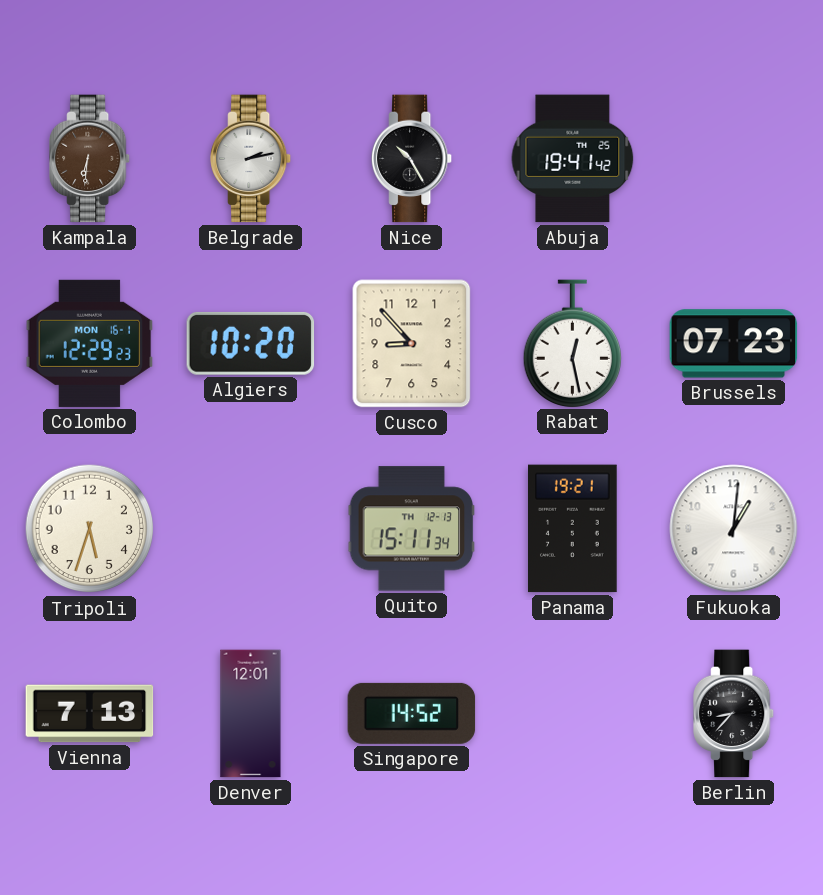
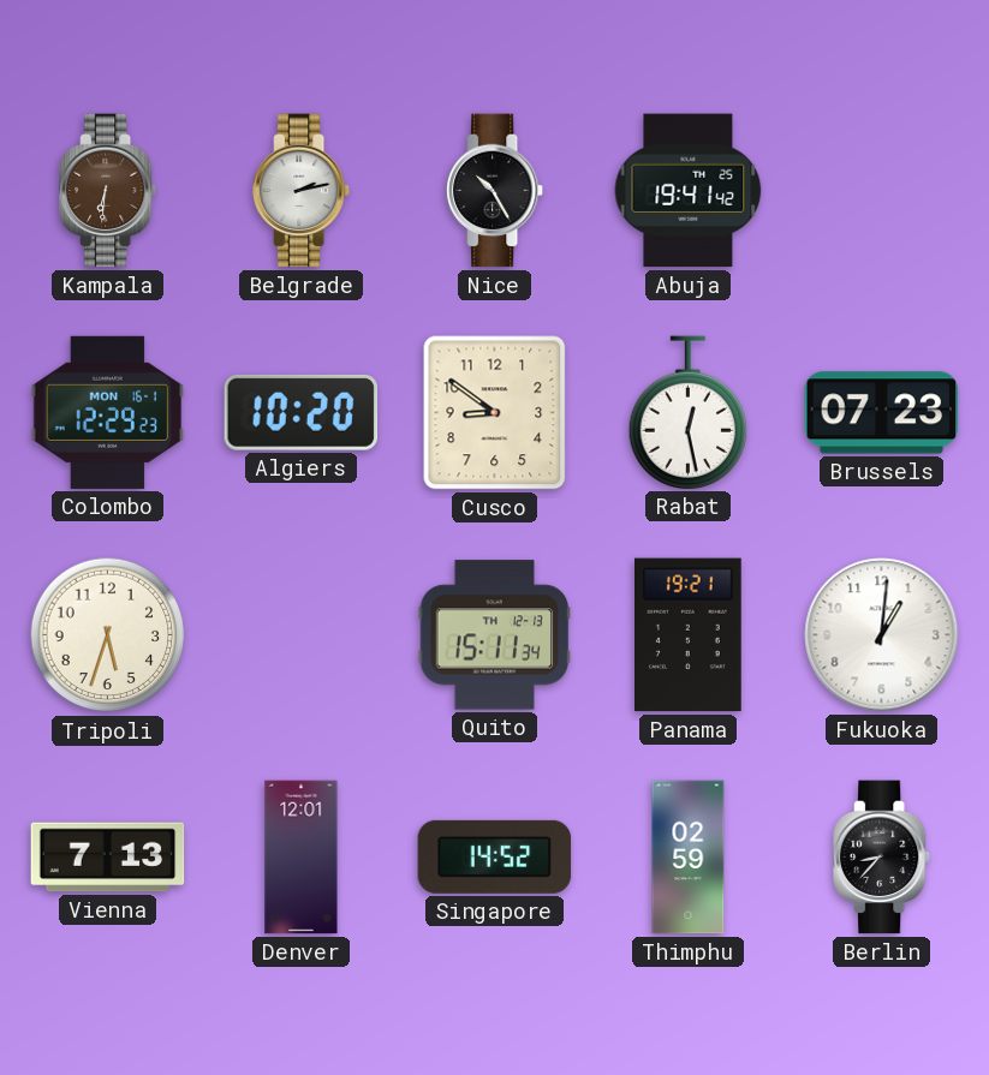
Cusco: 8:53 -> 8:51 (495, 413)
Thimphu: none -> 02:59 (689, 858)
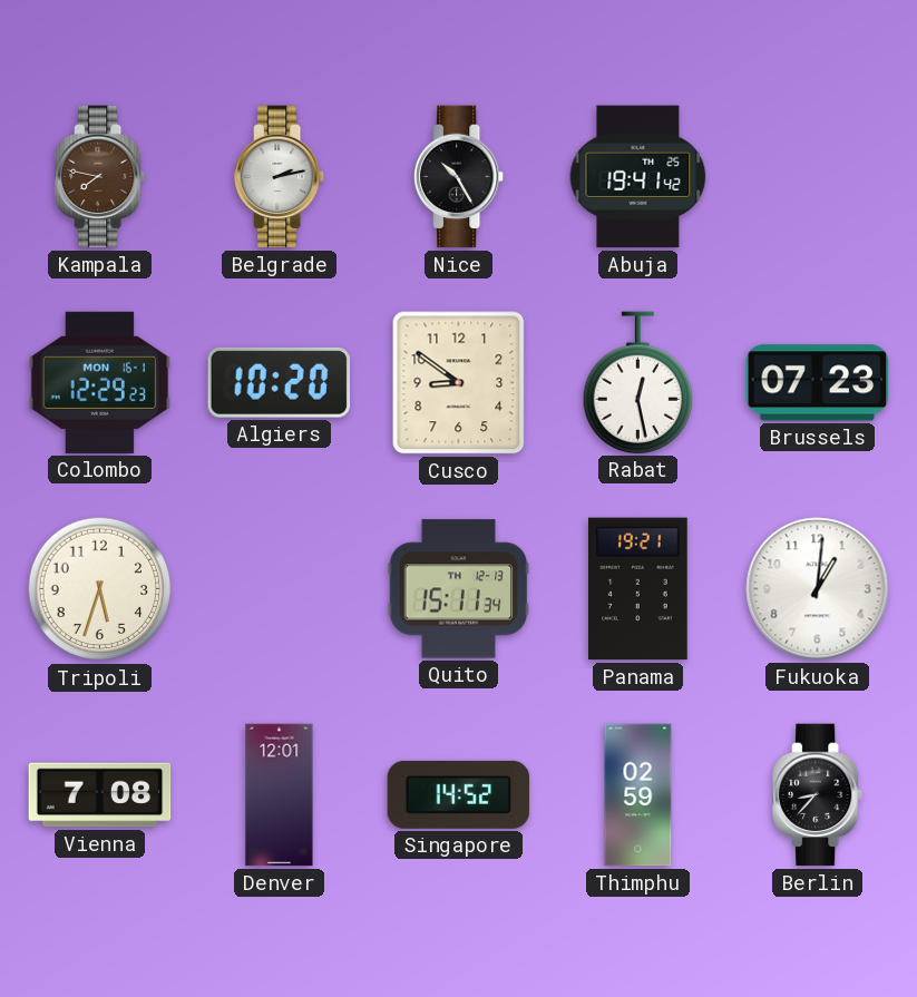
Kampala: 6:31 -> 7:47 (101, 177)
Vienna: 7:13 -> 7:08 (100, 795)
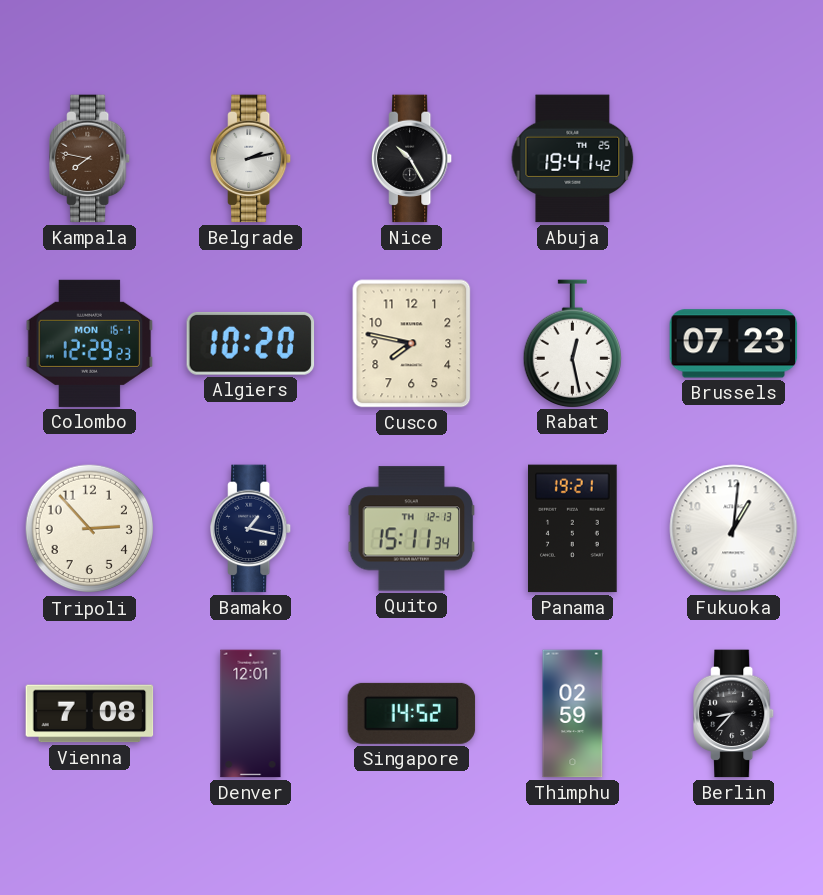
Cusco: 8:51 -> 7:47 (412, 344)
Tripoli: 5:33 -> 2:53 (90, 529)
Bamako: none -> 1:17 (252, 529)
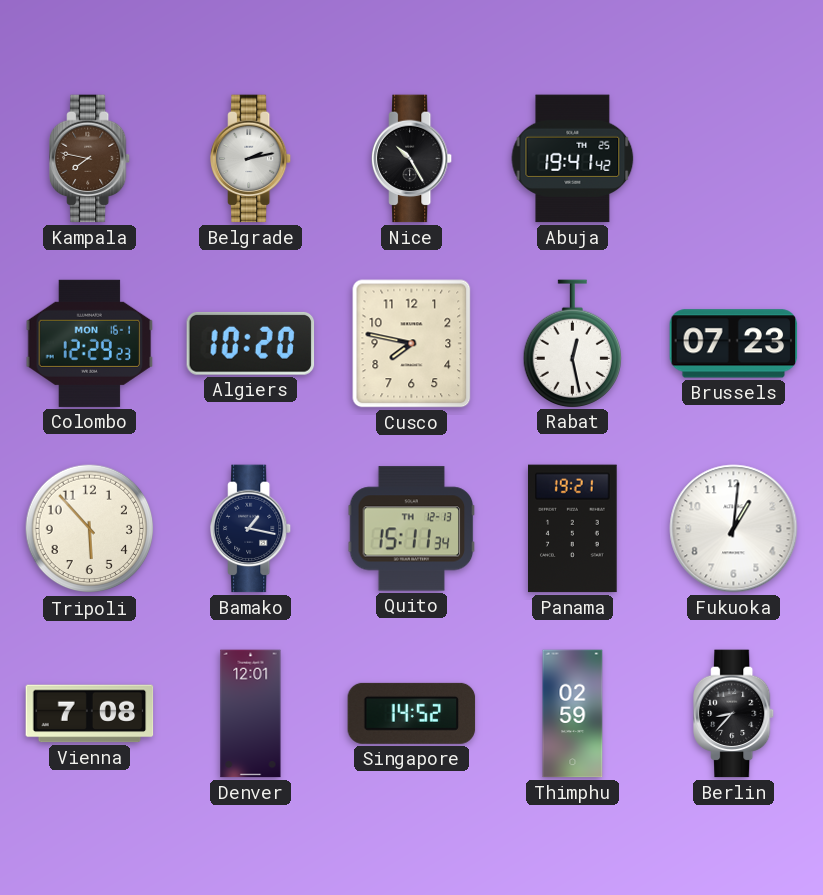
Tripoli: 2:53 -> 5:53 (90, 529)
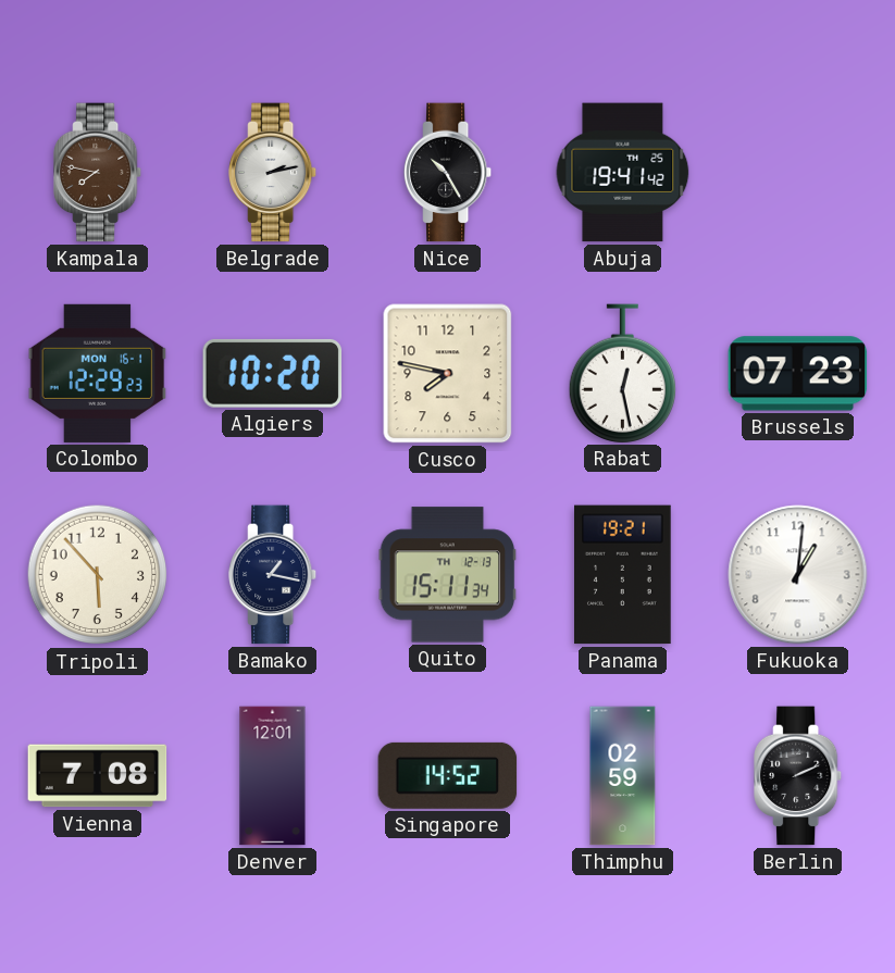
Berlin: 8:37 -> 2:11 (799, 776)
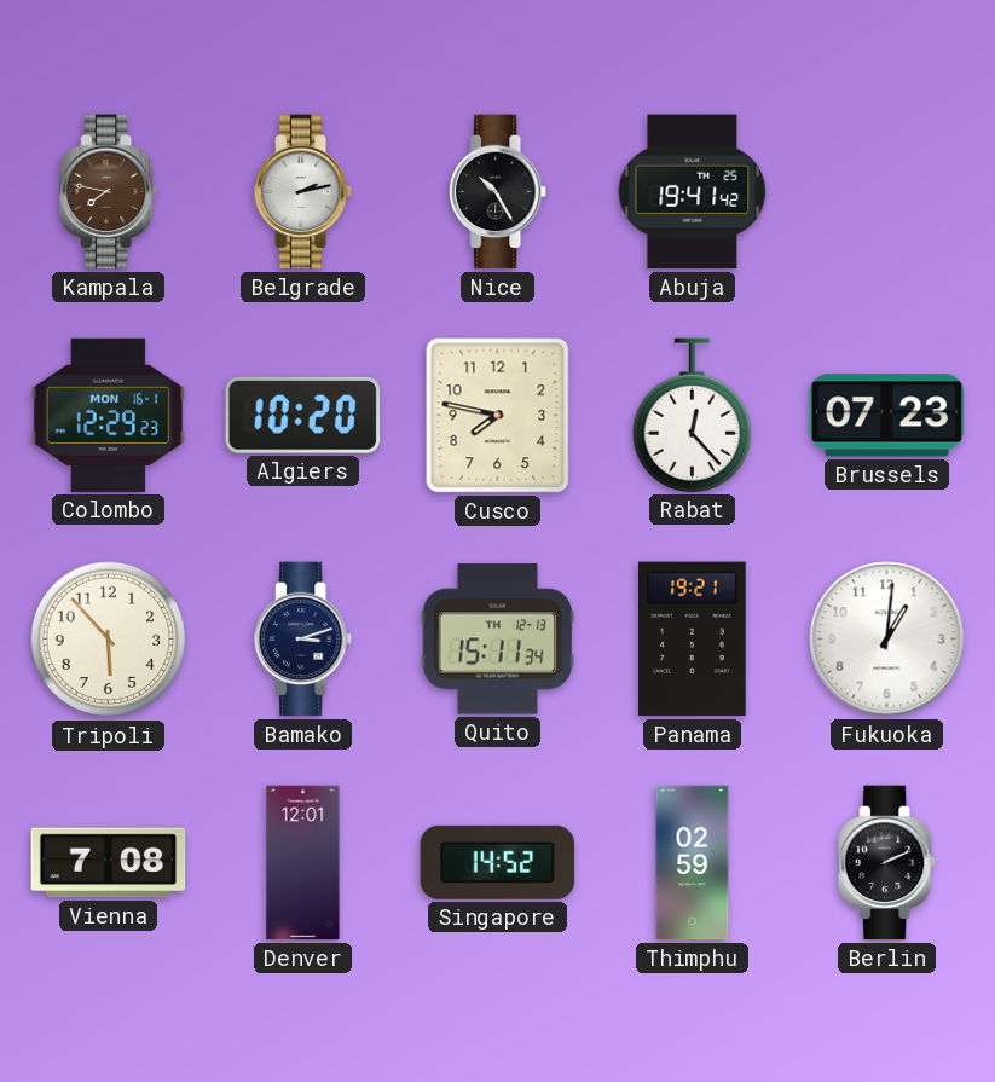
Rabat: 12:28 -> 12:23 (692, 415)
Bamako: 1:17 -> 3:12 (305, 640)
